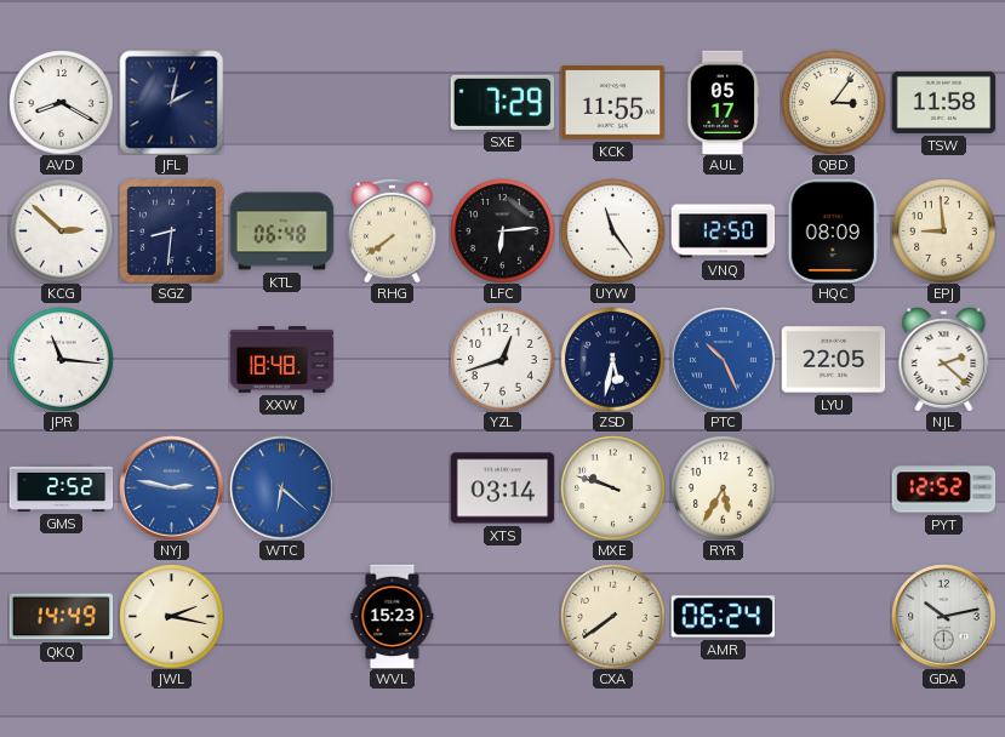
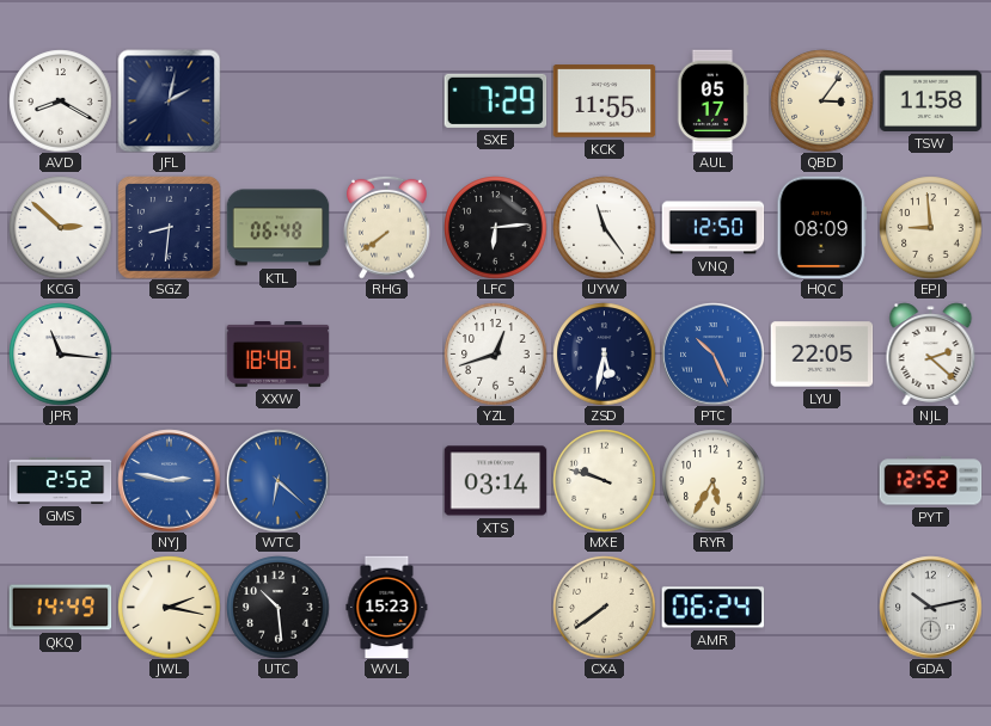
UTC: none -> 10:29 (277, 607)
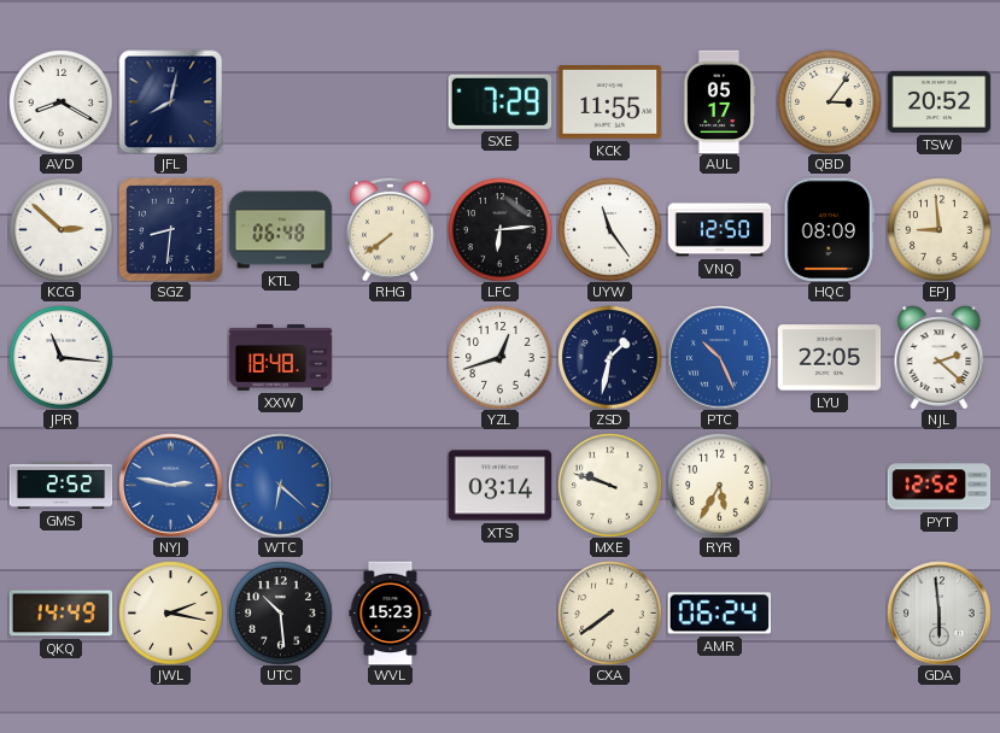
JFL: 2:02 -> 8:02 (170, 101)
TSW: 11:58 -> 20:52 (938, 101)
ZSD: 5:32 -> 1:32 (609, 357)
GDA: 10:13 -> 5:59 (938, 612)
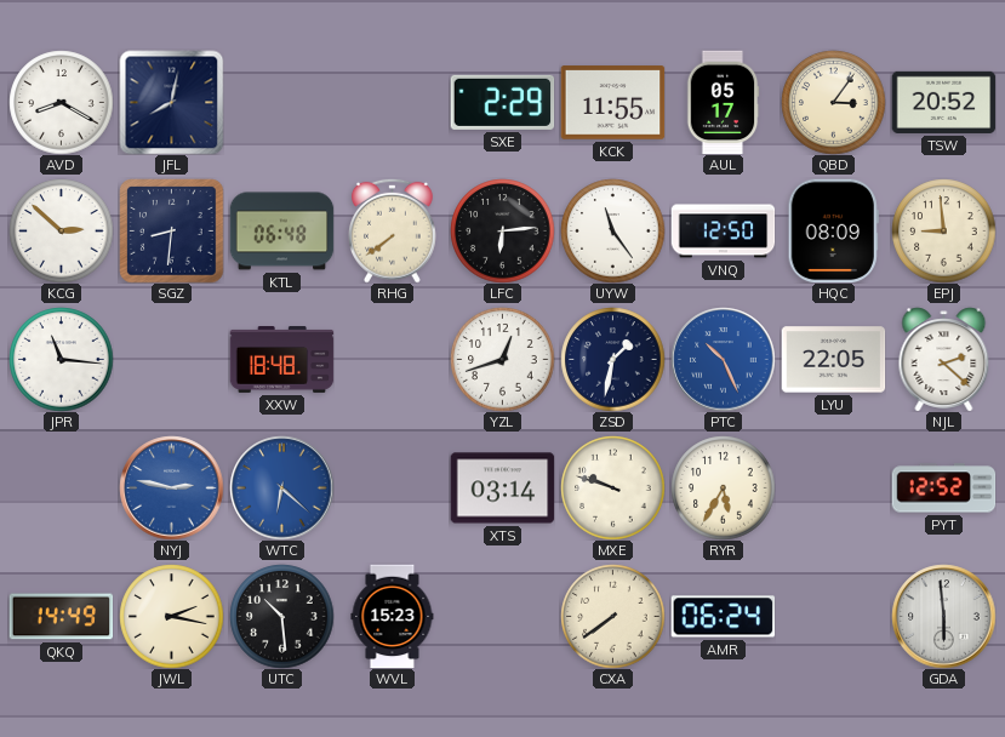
SXE: 7:29 -> 2:29 (502, 102)
GMS: 2:52 -> none (60, 485)
